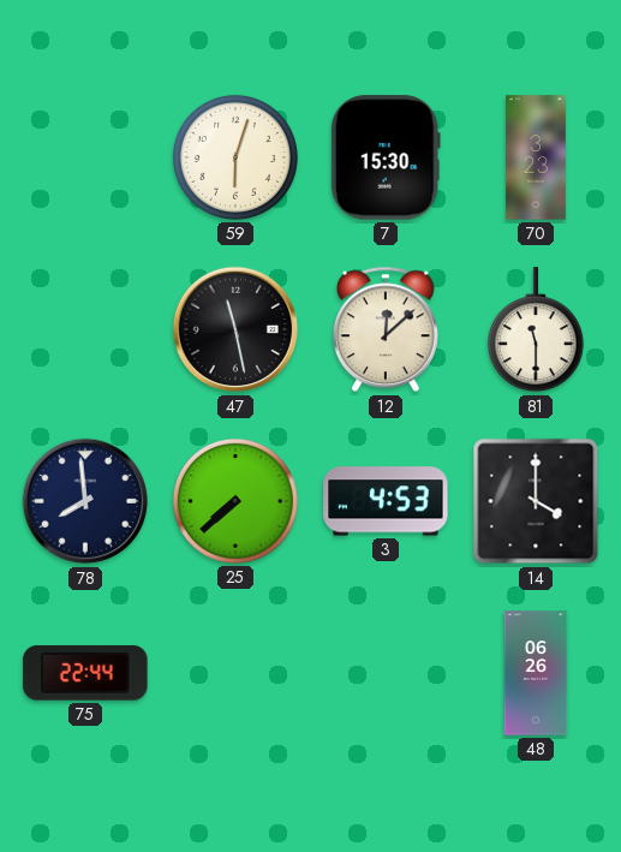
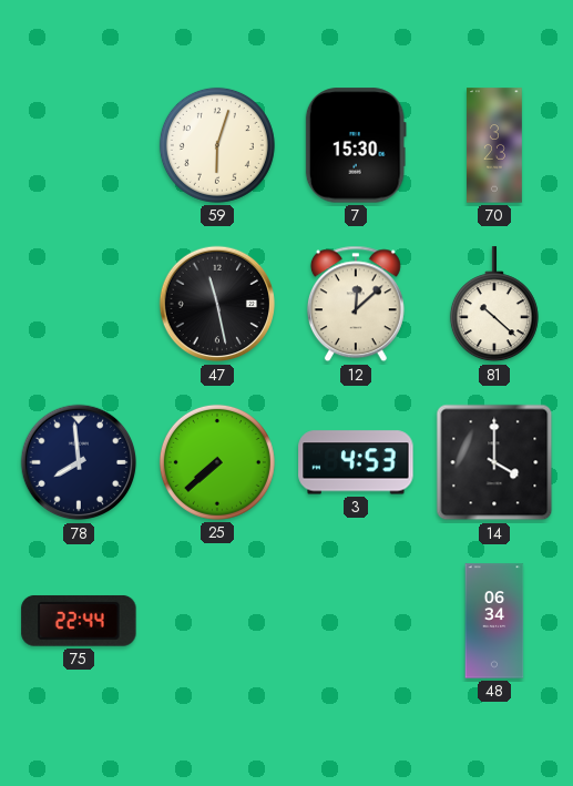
81: 11:30 -> 10:22 (494, 305)
48: 06:26 -> 06:34 (494, 621)
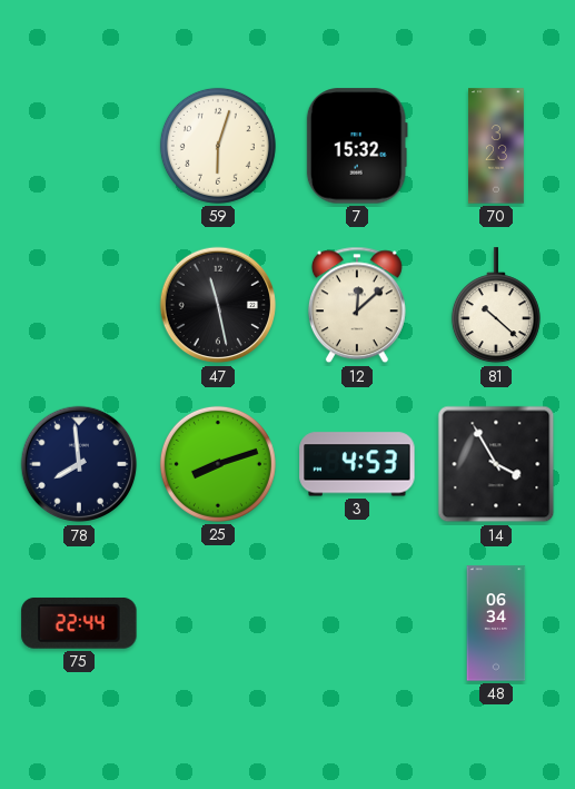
7: 15:30 -> 15:32 (357, 146)
25: 7:38 -> 8:12 (218, 464)
14: 4:00 -> 3:55 (496, 464)
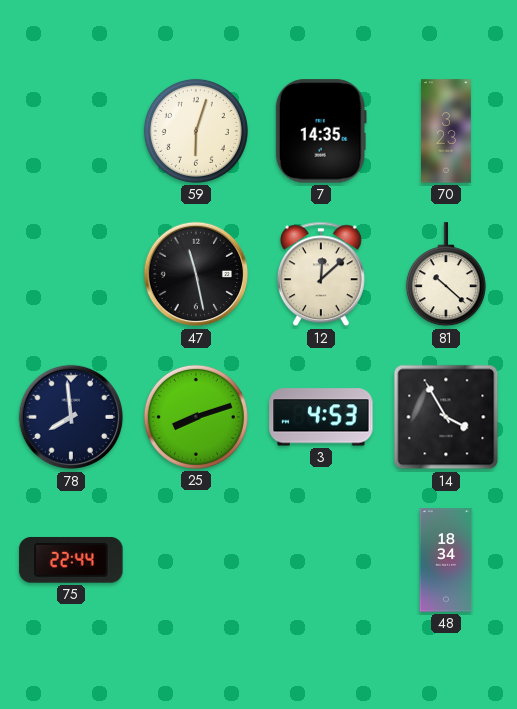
7: 15:32 -> 14:35 (321, 131)
48: 06:34 -> 18:34 (446, 560)
